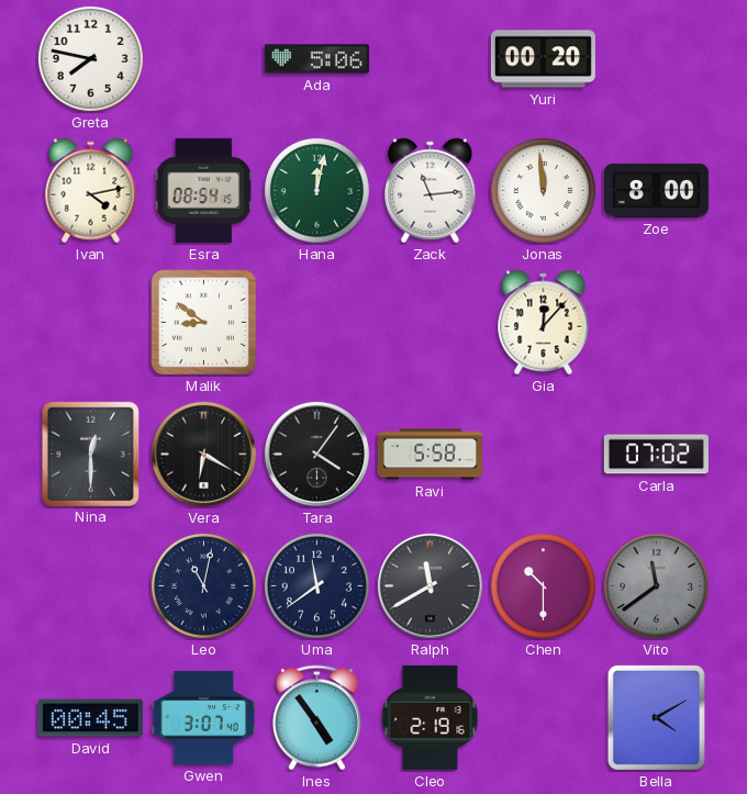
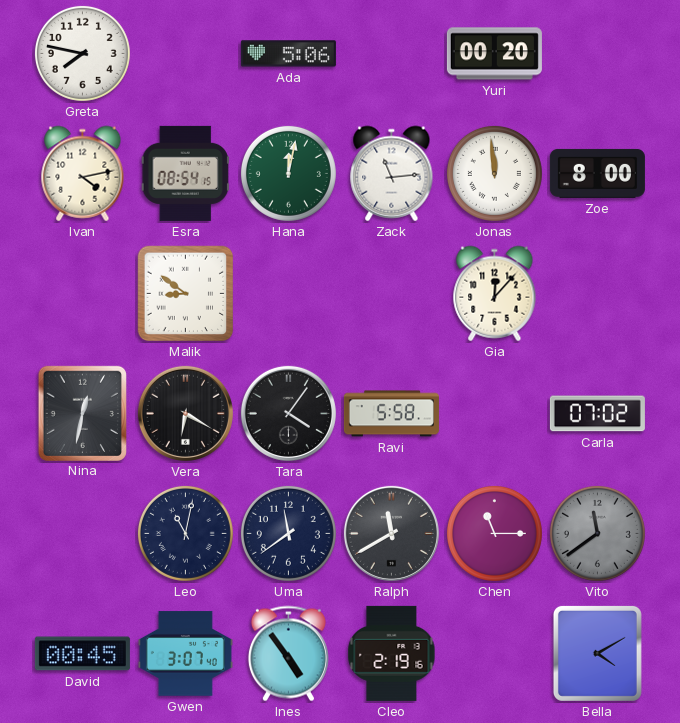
Nina: 12:30 -> 12:32 (82, 413)
Chen: 10:30 -> 11:15 (494, 533)
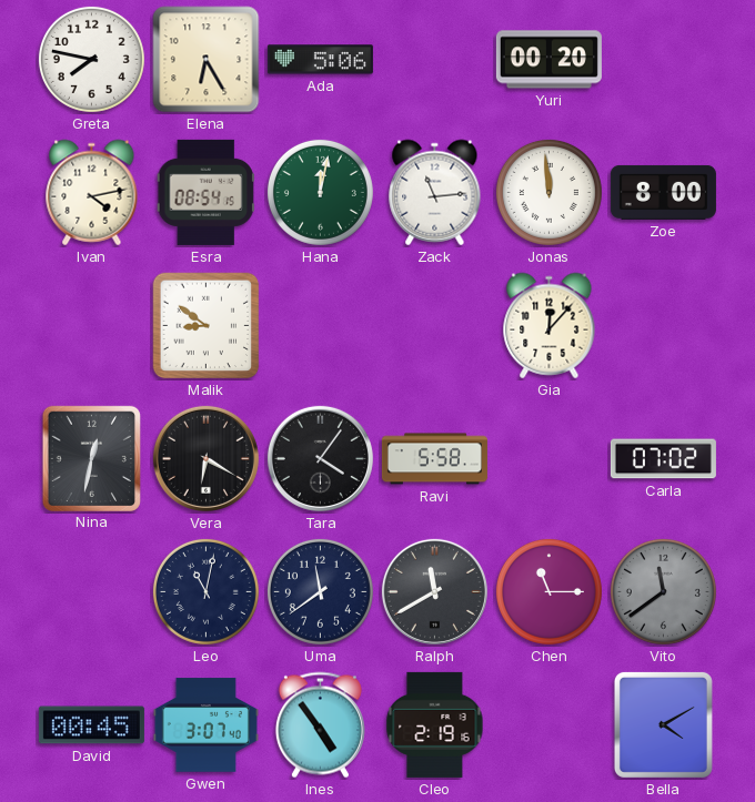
Elena: none -> 6:25 (207, 60)
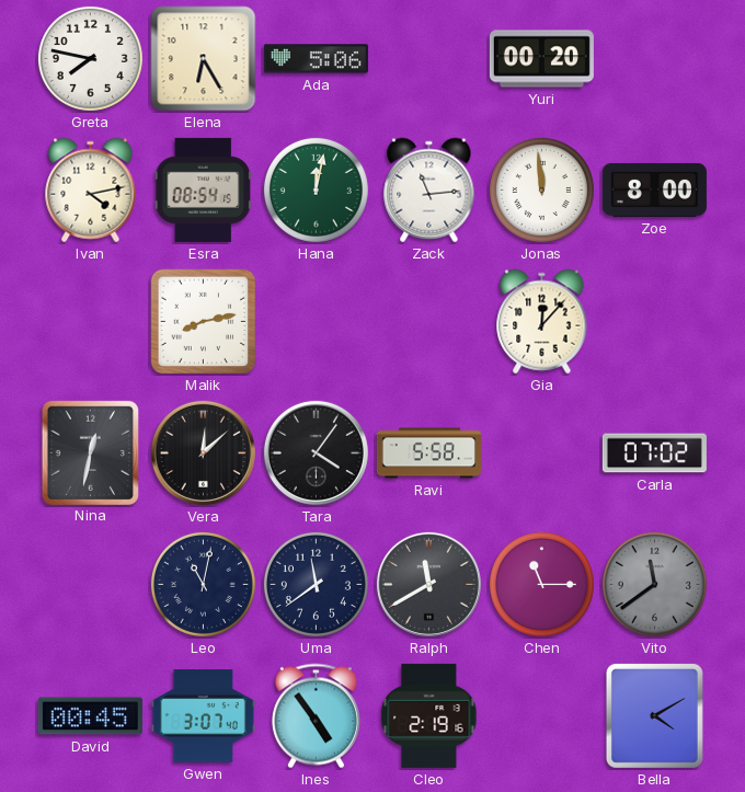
Malik: 8:51 -> 8:13 (204, 322)
Vera: 6:20 -> 12:08 (203, 452)
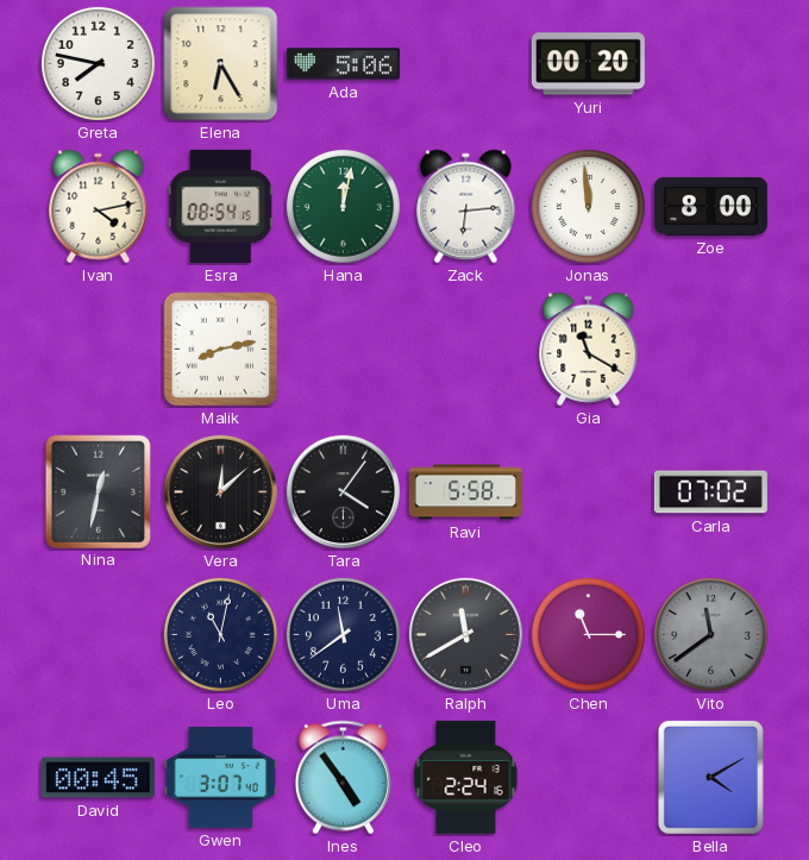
Zack: 11:14 -> 6:14 (466, 207)
Gia: 12:07 -> 11:20 (589, 350)
Cleo: 2:19 -> 2:24 (466, 777)
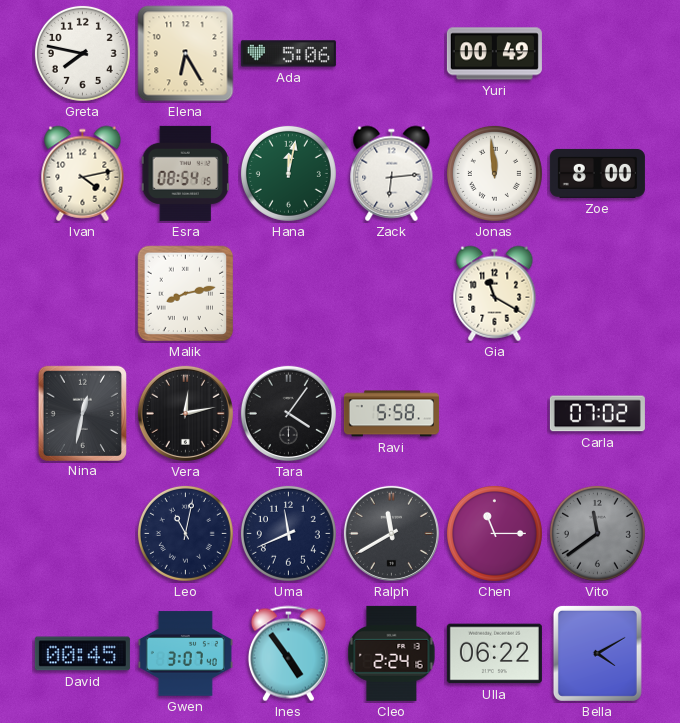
Yuri: 00:20 -> 00:49 (494, 54)
Vera: 12:08 -> 12:13 (185, 413)
Uma: 11:39 -> 11:41 (288, 533)
Ulla: none -> 06:22 (494, 654)
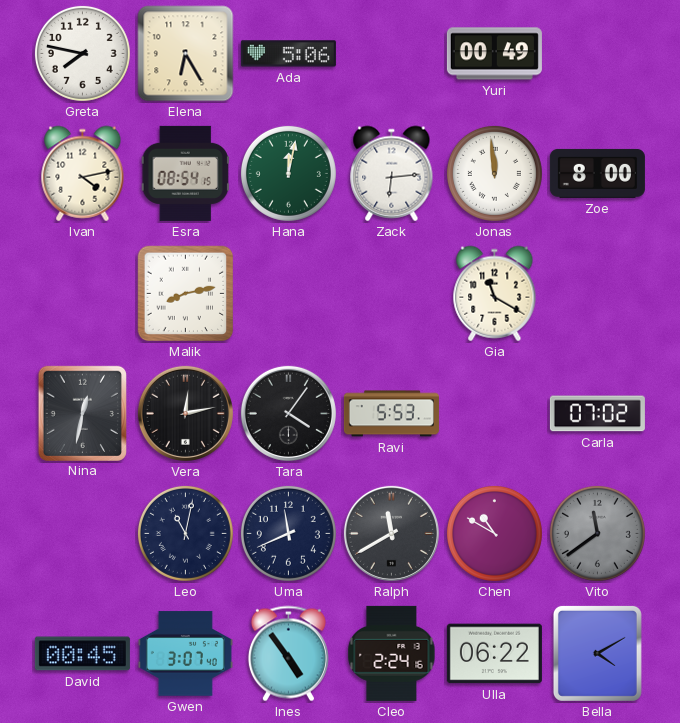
Ravi: 5:58 -> 5:53 (391, 414)
Chen: 11:15 -> 10:50 (494, 533)
